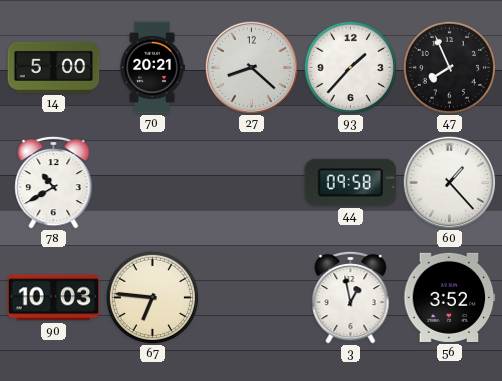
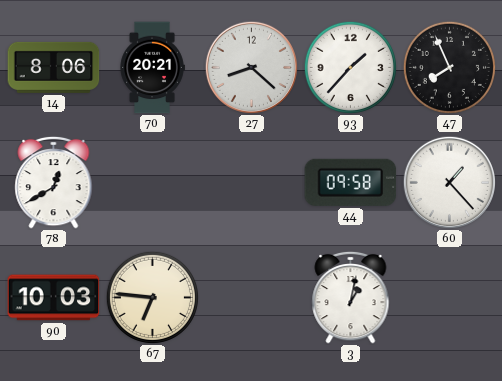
14: 5:00 -> 8:06 (54, 67)
78: 10:40 -> 12:40 (54, 182)
3: 12:58 -> 1:02 (351, 297)
56: 3:52 -> none (450, 297)
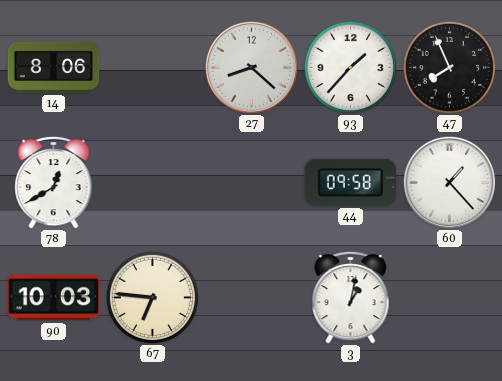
70: 20:21 -> none (152, 68)
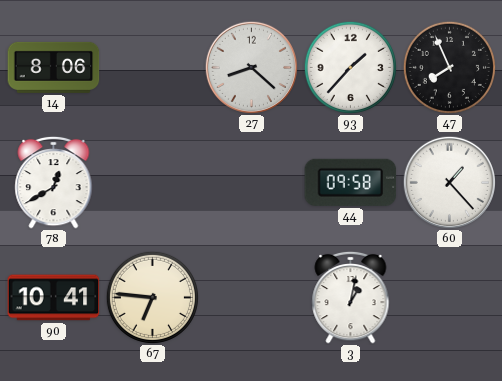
90: 10:03 -> 10:41 (54, 298)
